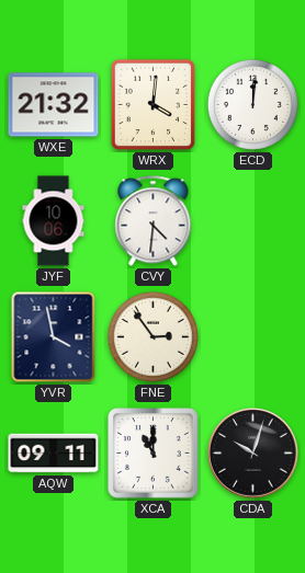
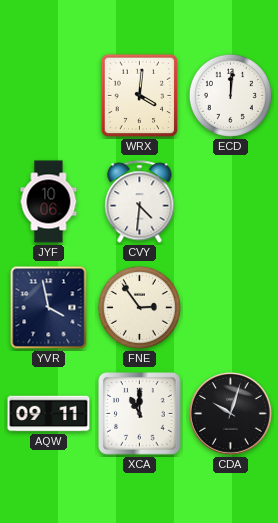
WXE: 21:32 -> none (54, 105)
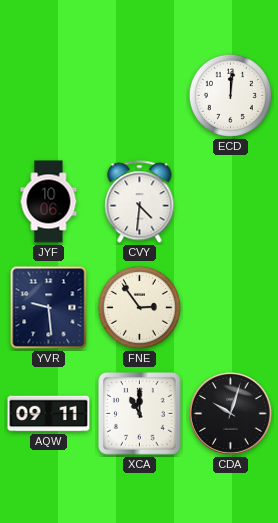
WRX: 4:01 -> none (140, 96)
YVR: 3:58 -> 9:29 (49, 308)
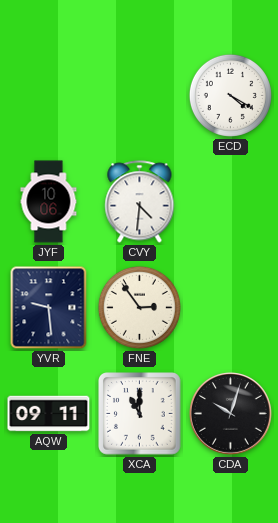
ECD: 12:01 -> 4:20 (230, 95)
